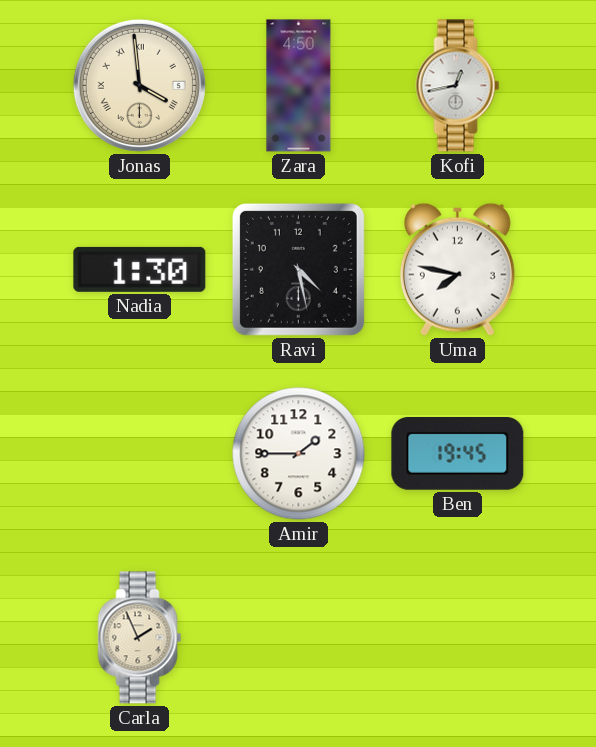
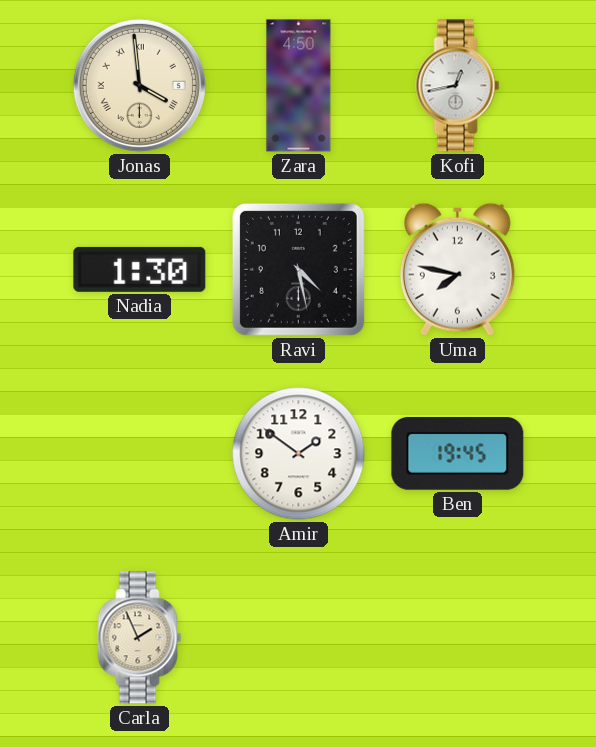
Amir: 1:45 -> 1:51 (299, 454)
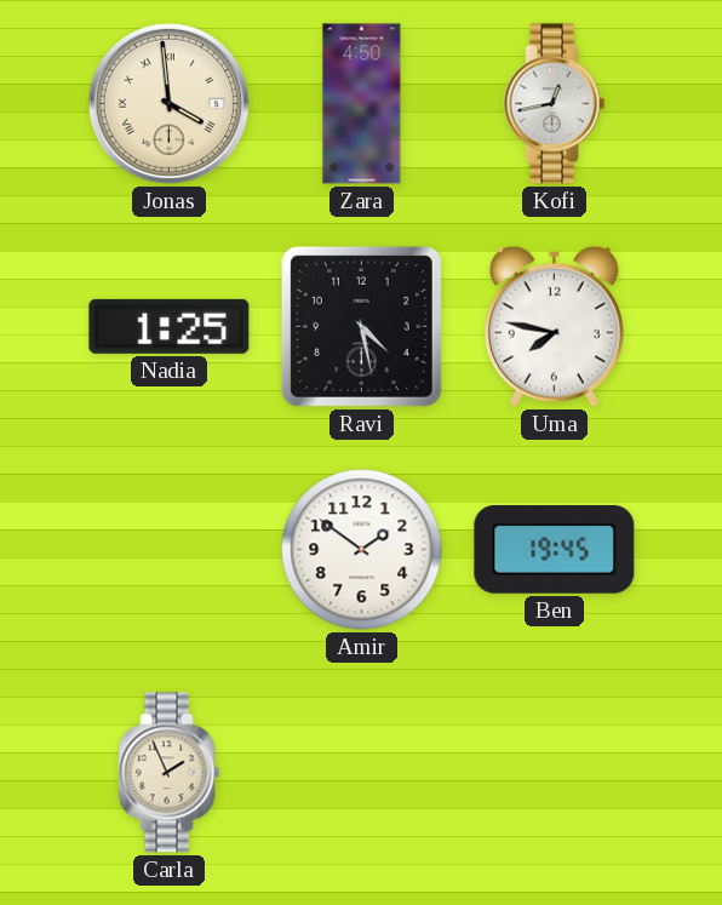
Nadia: 1:30 -> 1:25 (170, 326)
